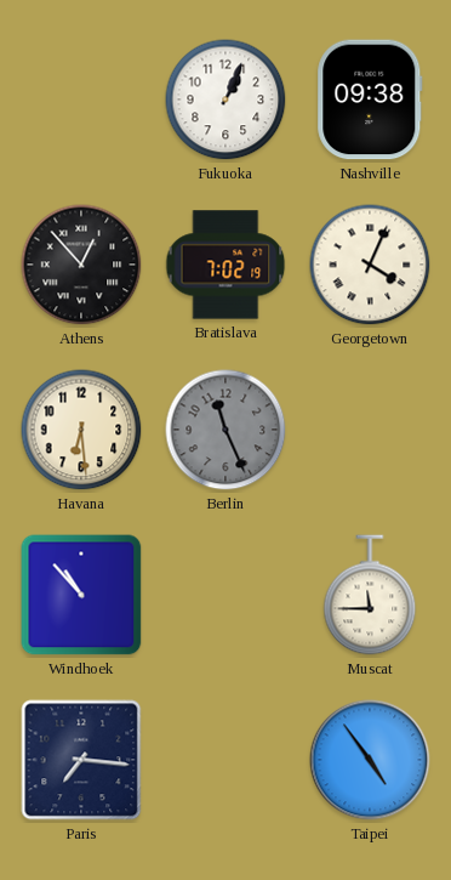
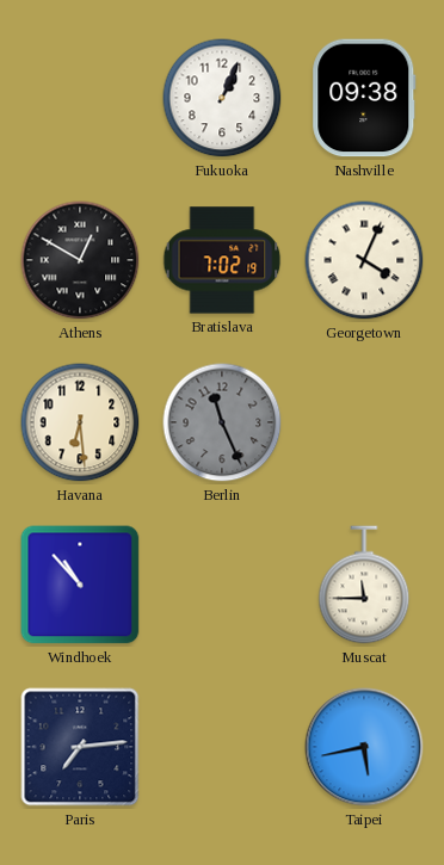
Athens: 12:53 -> 12:50 (80, 260)
Paris: 7:16 -> 7:14 (80, 747)
Taipei: 4:54 -> 5:43 (364, 747)
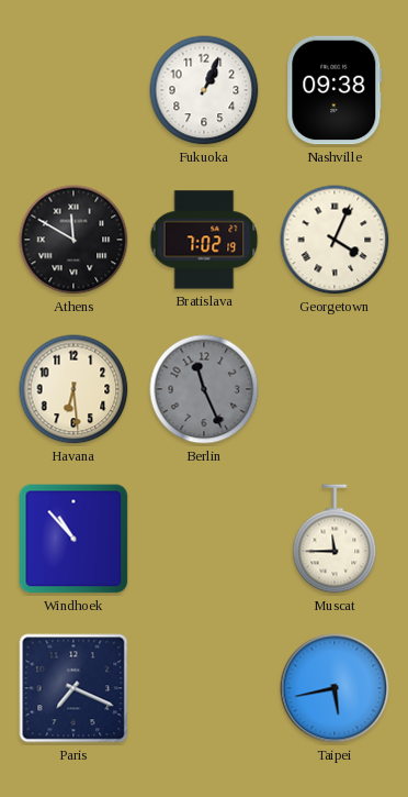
Athens: 12:50 -> 11:50 (73, 240)
Paris: 7:14 -> 7:19 (73, 688)
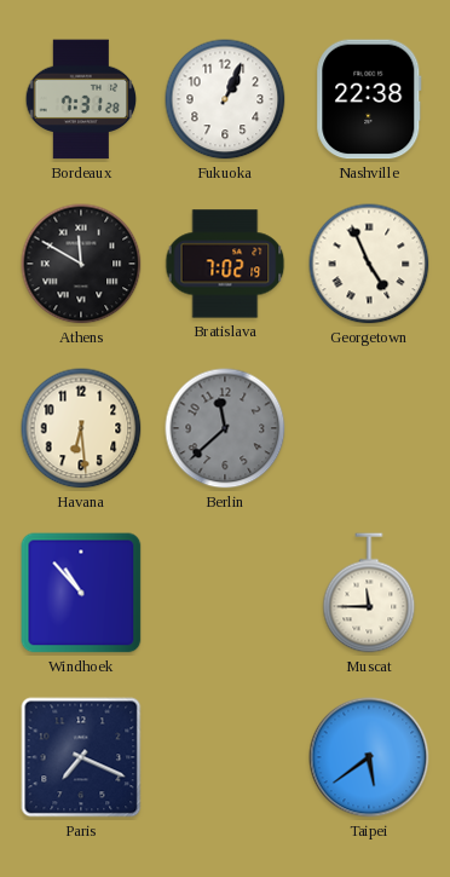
Bordeaux: none -> 7:31 (81, 99)
Nashville: 09:38 -> 22:38 (369, 99)
Georgetown: 4:04 -> 4:56 (369, 264)
Berlin: 11:26 -> 11:38 (225, 428)
Taipei: 5:43 -> 5:39 (369, 757)
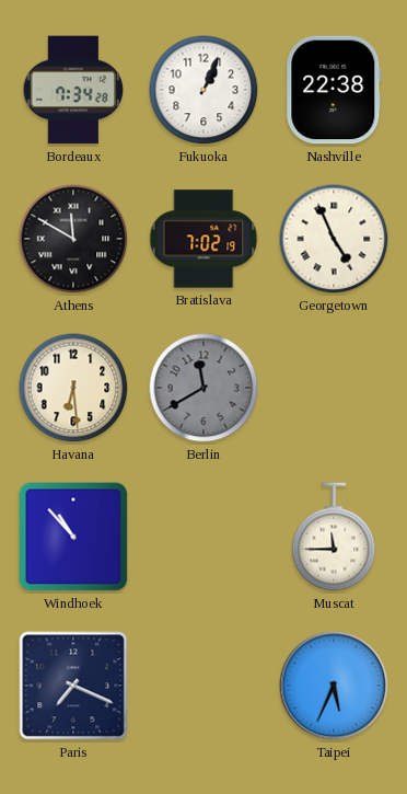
Bordeaux: 7:31 -> 7:34 (73, 90)
Berlin: 11:38 -> 11:40 (203, 388)
Taipei: 5:39 -> 5:34 (334, 686)
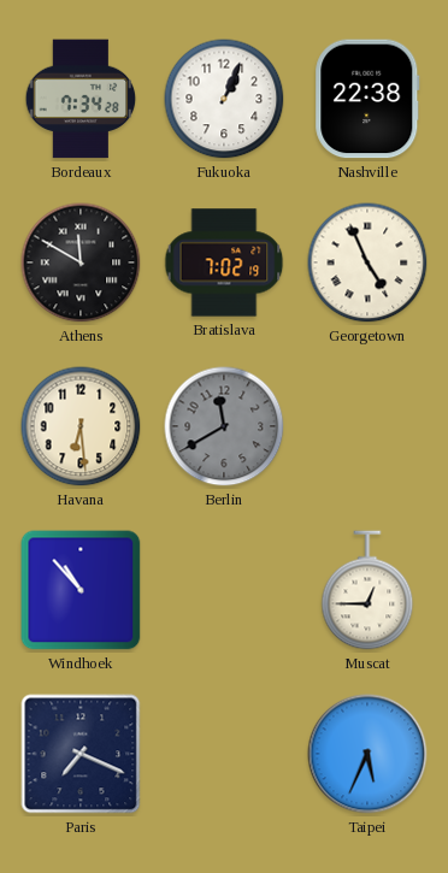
Muscat: 11:45 -> 12:45 (367, 590)
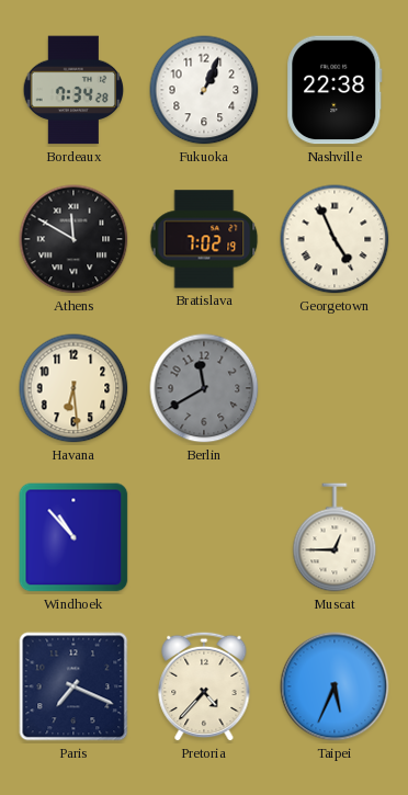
Pretoria: none -> 4:37 (204, 686)
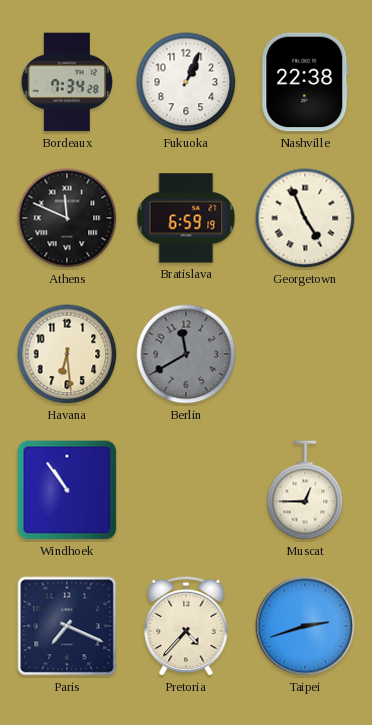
Athens: 11:50 -> 11:49 (67, 218)
Bratislava: 7:02 -> 6:59 (186, 218)
Windhoek: 10:53 -> 10:54 (67, 490)
Taipei: 5:34 -> 2:42 (305, 626)
